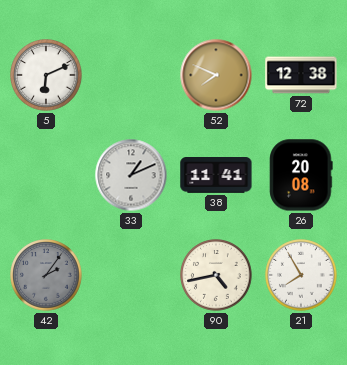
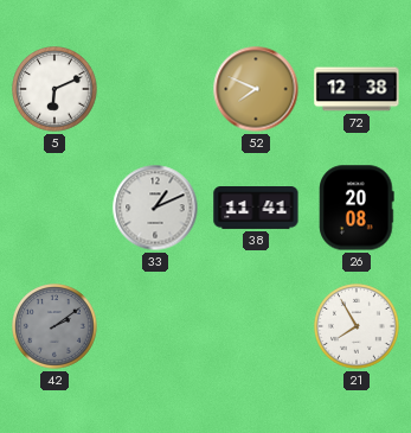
42: 2:06 -> 2:09 (54, 326)
90: 4:43 -> none (216, 275)
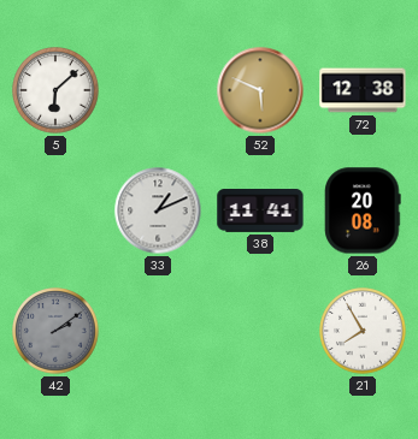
5: 6:11 -> 6:08 (55, 90)
52: 7:49 -> 5:49 (260, 90)
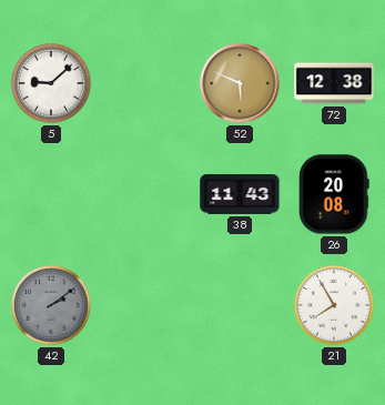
5: 6:08 -> 9:08 (51, 83)
33: 1:11 -> none (158, 210)
38: 11:41 -> 11:43 (240, 195)
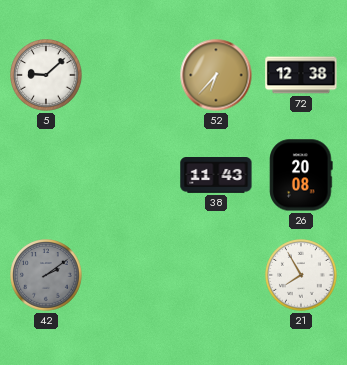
52: 5:49 -> 6:37 (216, 75)
